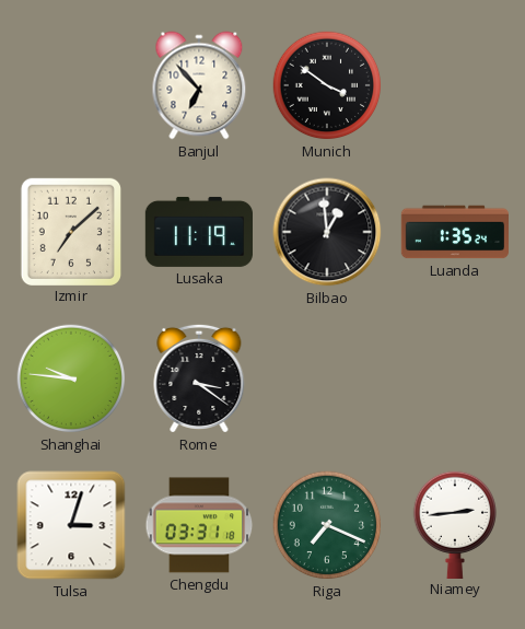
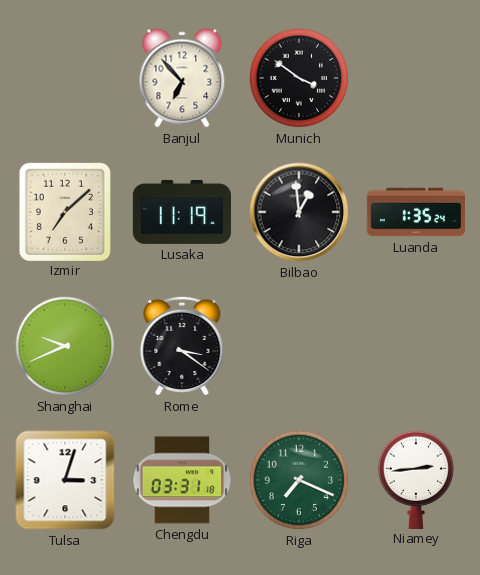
Shanghai: 9:46 -> 9:41 (65, 346)
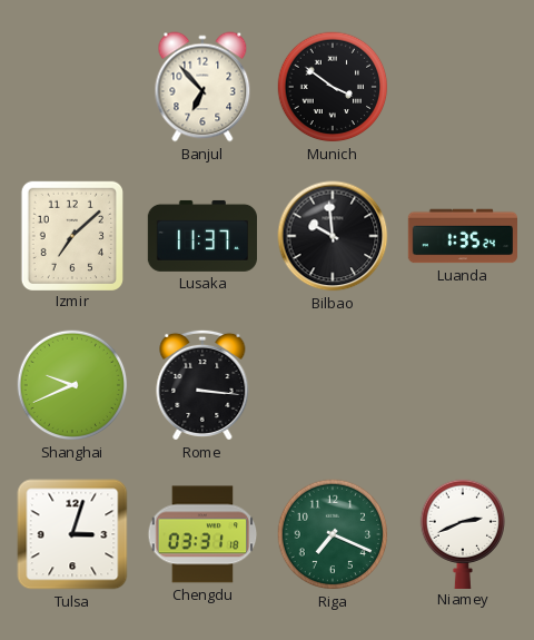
Lusaka: 11:19 -> 11:37 (201, 236)
Bilbao: 12:59 -> 9:59 (333, 236)
Rome: 3:21 -> 3:16 (202, 385)
Niamey: 2:44 -> 2:41 (462, 533)
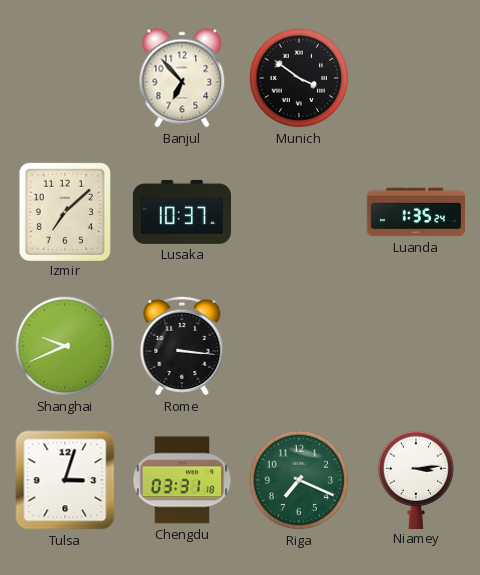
Lusaka: 11:37 -> 10:37 (181, 212)
Bilbao: 9:59 -> none (333, 236)
Niamey: 2:41 -> 3:14 (415, 479)
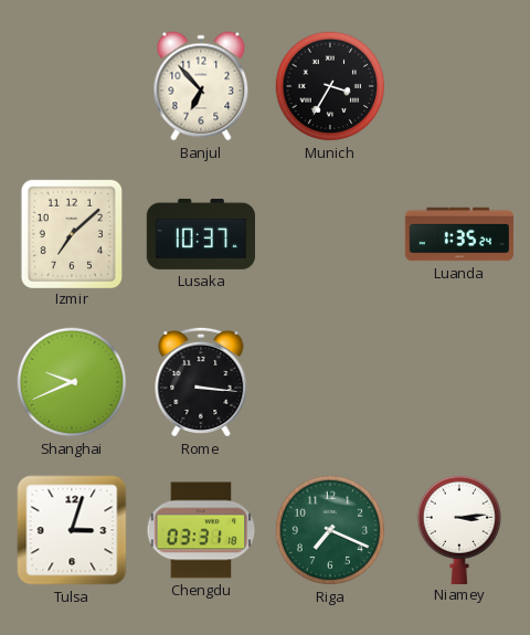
Munich: 3:51 -> 3:35 (330, 86)
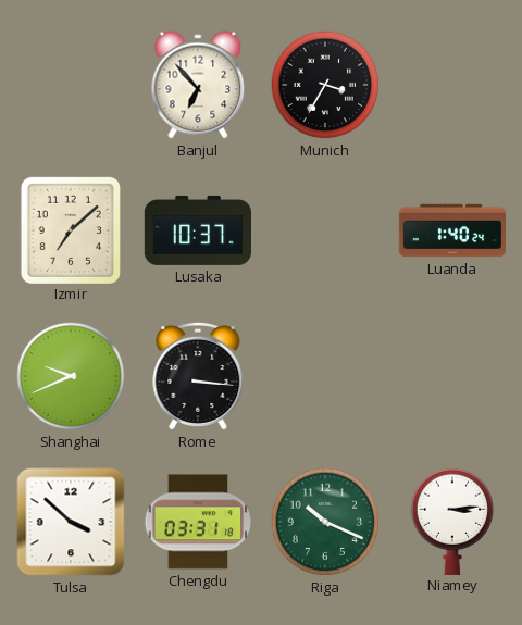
Luanda: 1:35 -> 1:40 (452, 230)
Tulsa: 3:03 -> 3:52 (71, 522)
Riga: 7:19 -> 10:19 (325, 522)
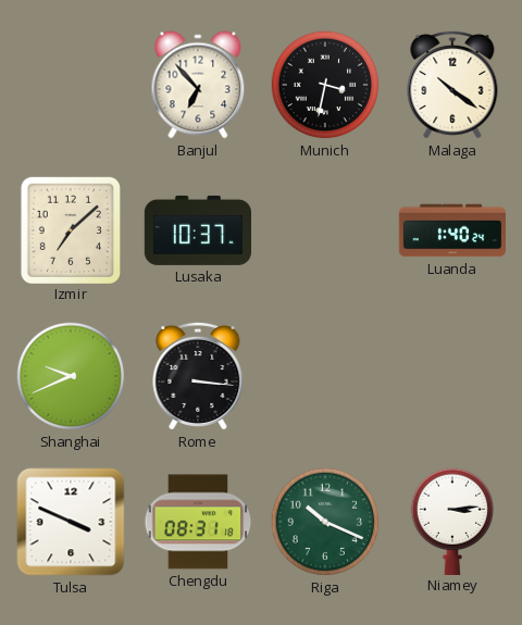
Munich: 3:35 -> 3:32 (325, 85)
Malaga: none -> 10:21 (452, 85)
Tulsa: 3:52 -> 3:49 (71, 522)
Chengdu: 03:31 -> 08:31 (198, 522)
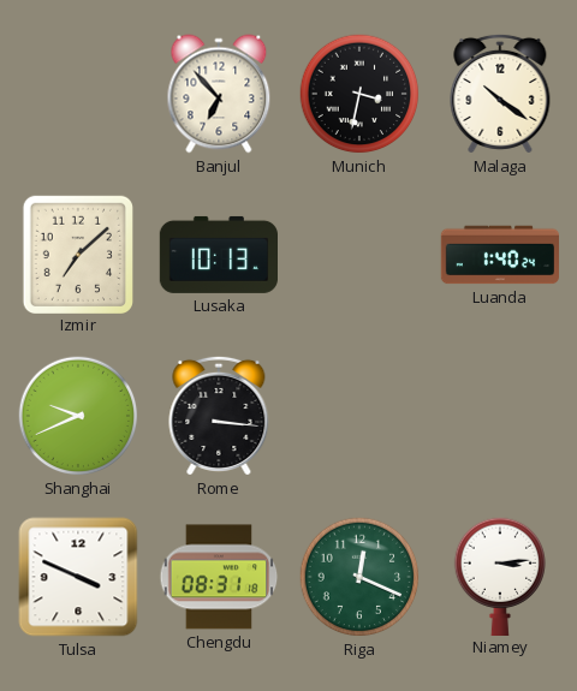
Lusaka: 10:37 -> 10:13 (218, 255)
Riga: 10:19 -> 12:19 (359, 577)
